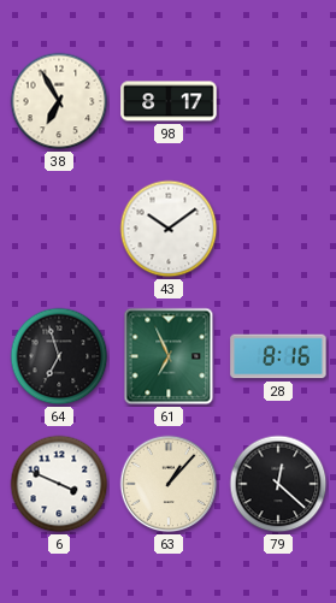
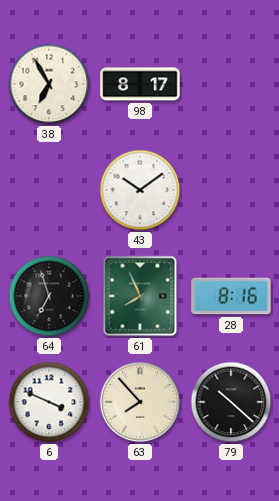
61: 6:56 -> 7:56 (140, 296)
63: 1:07 -> 7:53 (140, 402)
79: 12:22 -> 10:22 (231, 402)
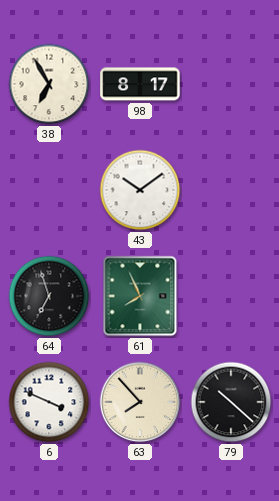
28: 8:16 -> none (231, 296)
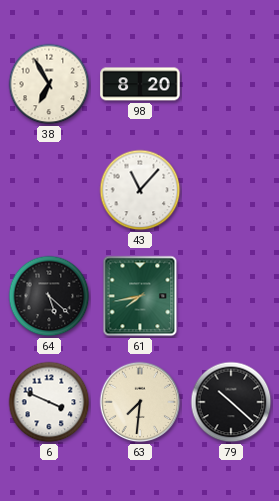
98: 8:17 -> 8:20 (140, 84)
43: 10:09 -> 11:07 (140, 190)
64: 6:57 -> 5:22 (49, 296)
61: 7:56 -> 7:43 (140, 296)
63: 7:53 -> 7:31 (140, 402)
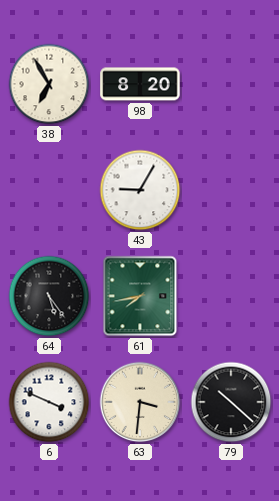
43: 11:07 -> 9:05 (140, 190)
64: 5:22 -> 5:24 (49, 296)
63: 7:31 -> 3:31 (140, 402)
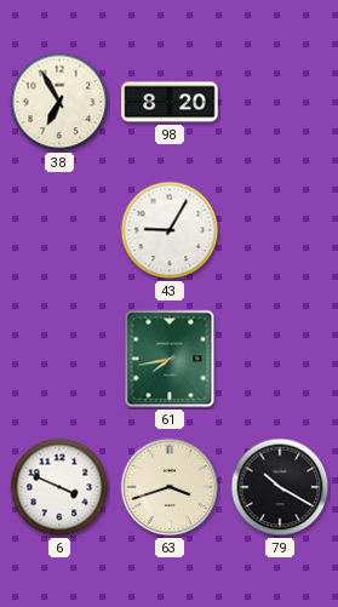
64: 5:24 -> none (49, 296)
63: 3:31 -> 3:42 (170, 487)
79: 10:22 -> 10:20 (280, 487)
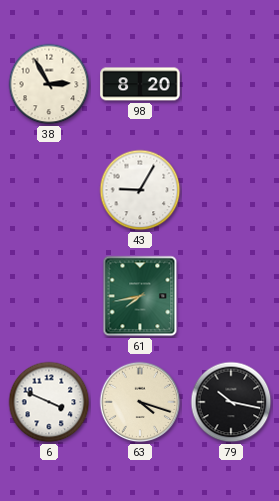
38: 6:55 -> 2:55 (49, 84)
63: 3:42 -> 4:18 (140, 402)
79: 10:20 -> 10:17 (231, 402)
